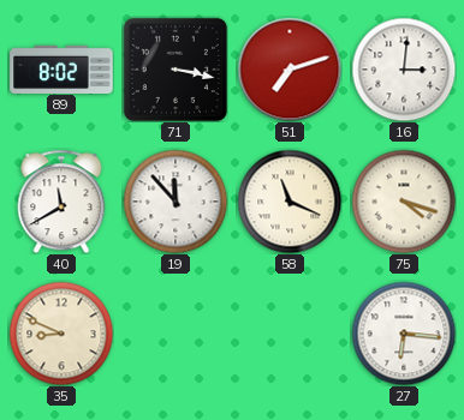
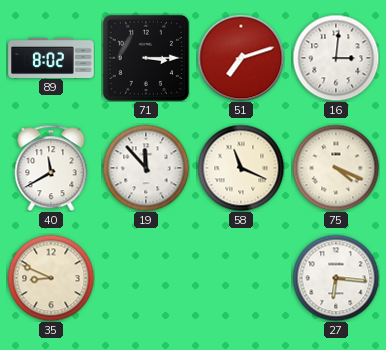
71: 3:17 -> 3:15 (146, 58)
75: 4:18 -> 4:19 (336, 168)
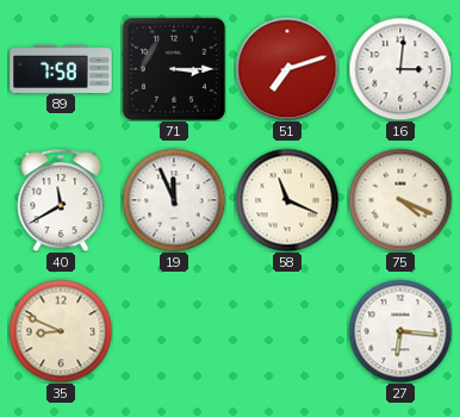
89: 8:02 -> 7:58 (61, 68)
19: 11:53 -> 11:56 (174, 200)
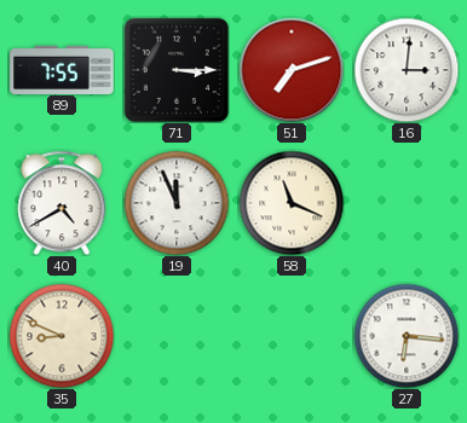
89: 7:58 -> 7:55 (62, 69)
40: 11:40 -> 4:40 (62, 203)
75: 4:19 -> none (400, 200)
